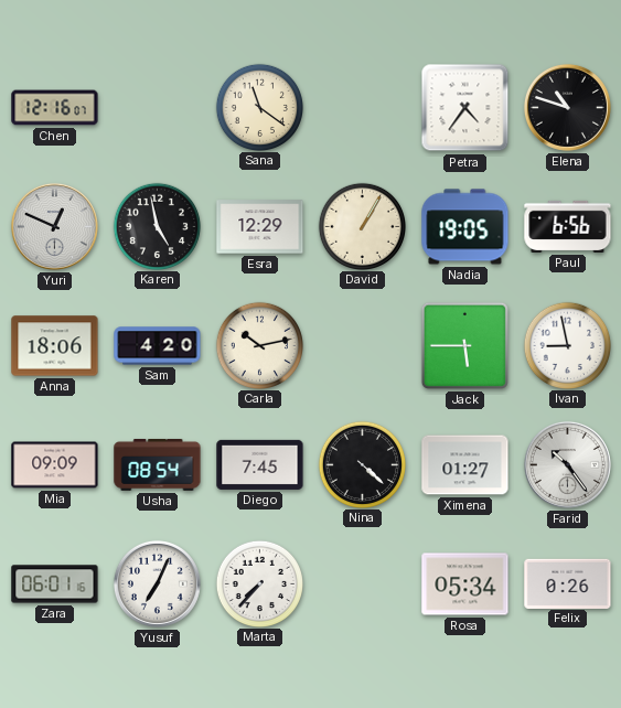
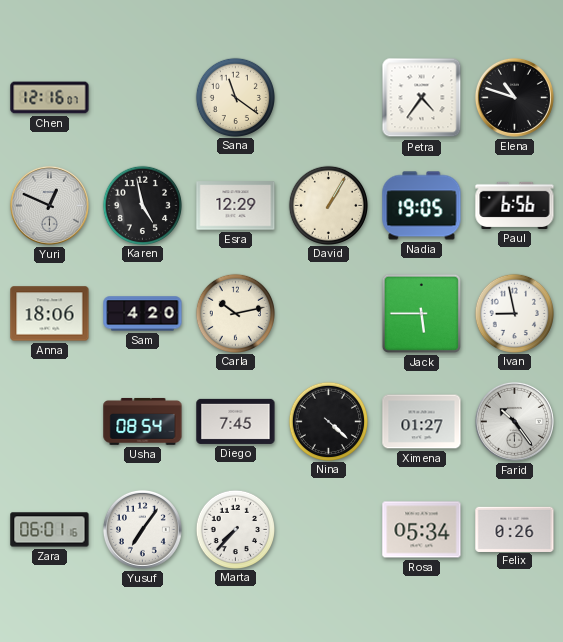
Mia: 09:09 -> none (55, 465)
Yusuf: 7:04 -> 7:06 (142, 529)
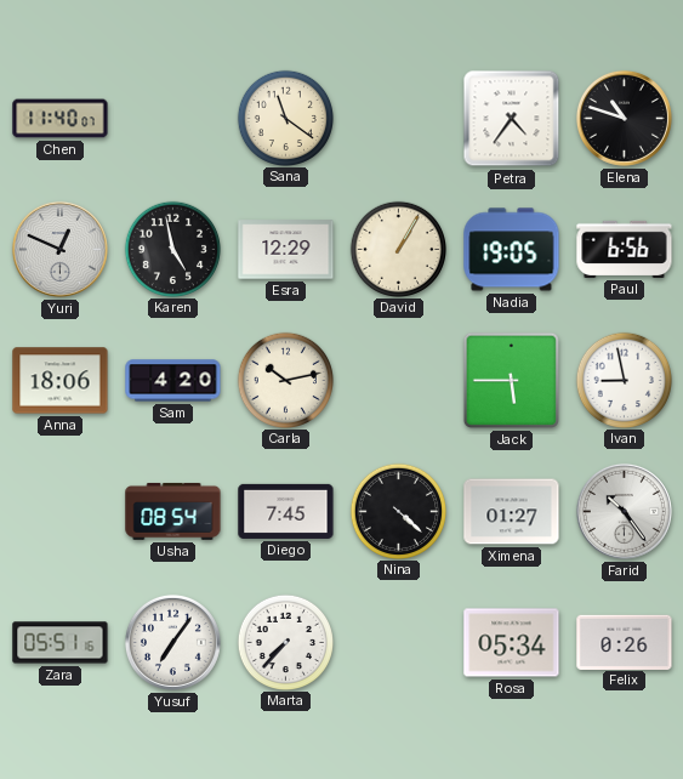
Chen: 12:16 -> 11:40 (61, 119)
Zara: 06:01 -> 05:51 (61, 643)
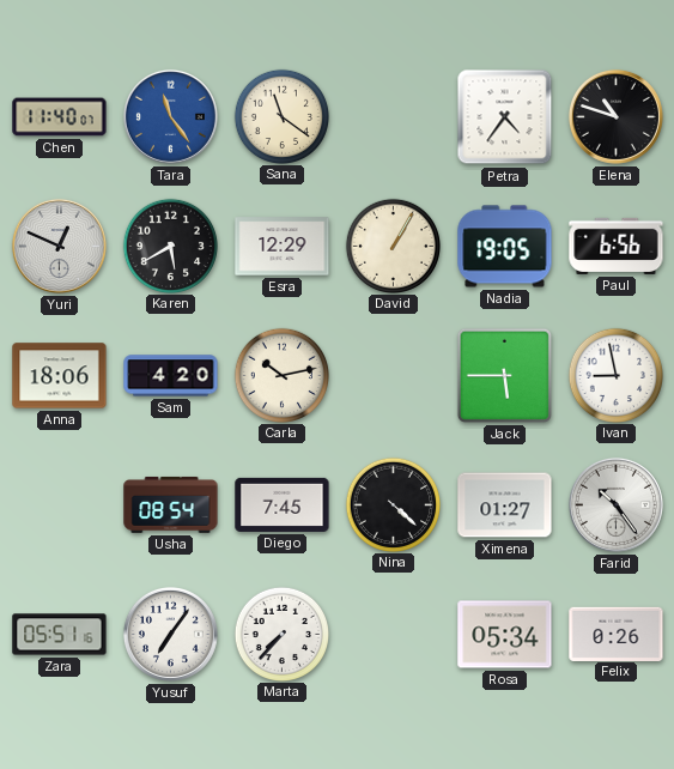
Tara: none -> 11:24 (170, 116)
Karen: 4:58 -> 5:40 (170, 246)
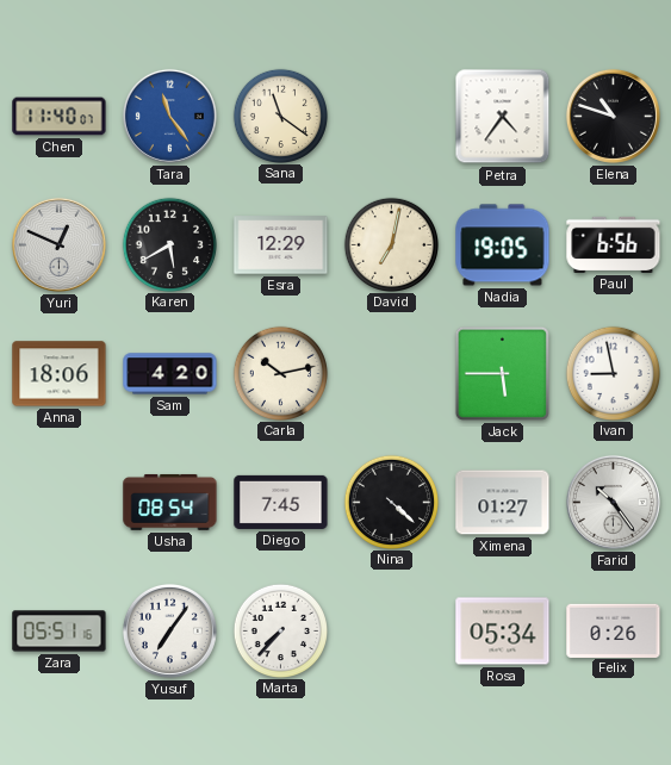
David: 1:05 -> 7:02 (391, 244)
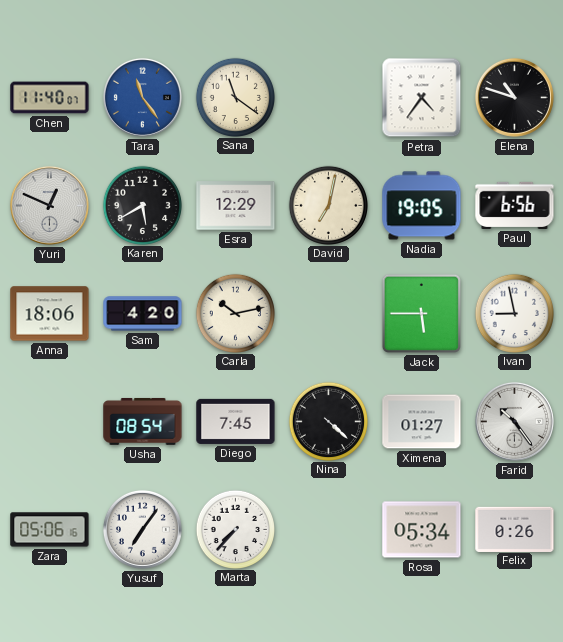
Zara: 05:51 -> 05:06 (50, 530)
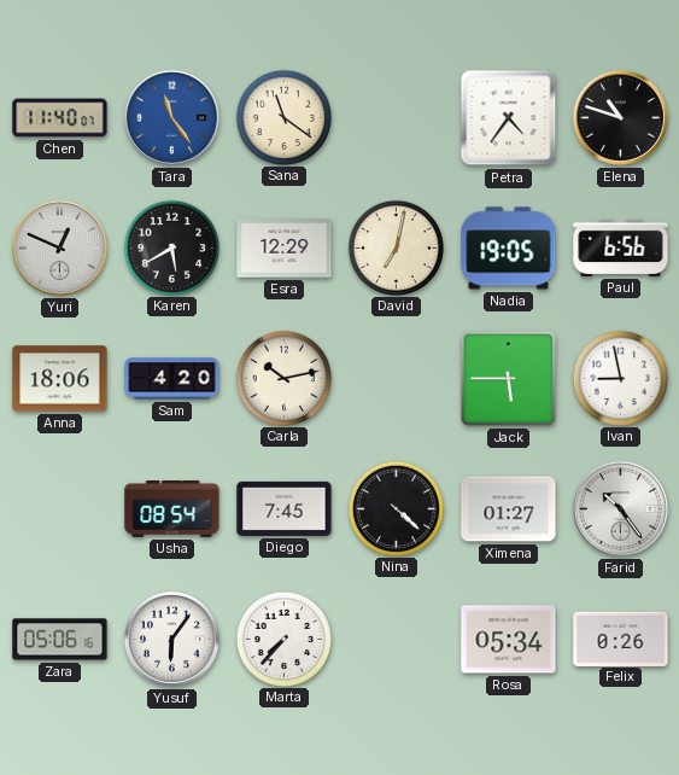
Yusuf: 7:06 -> 6:06 (171, 639)
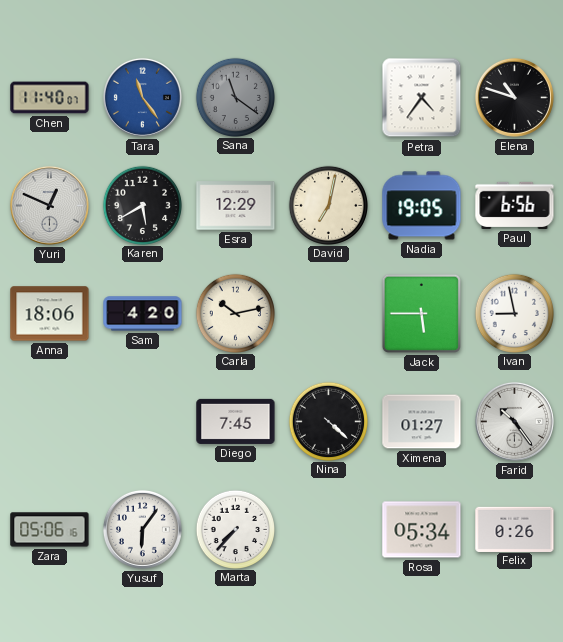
Sana dial: cream -> grey (235, 97)
Usha: 08:54 -> none (172, 508)
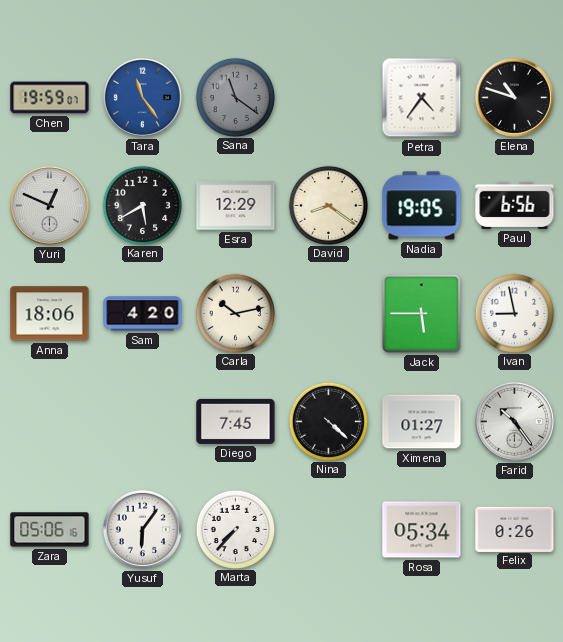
Chen: 11:40 -> 19:59 (50, 98)
David: 7:02 -> 8:21 (328, 205)
